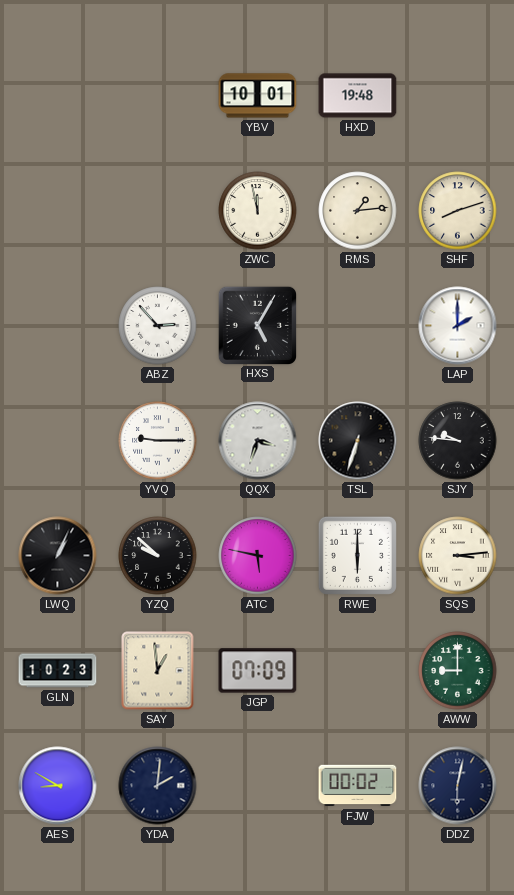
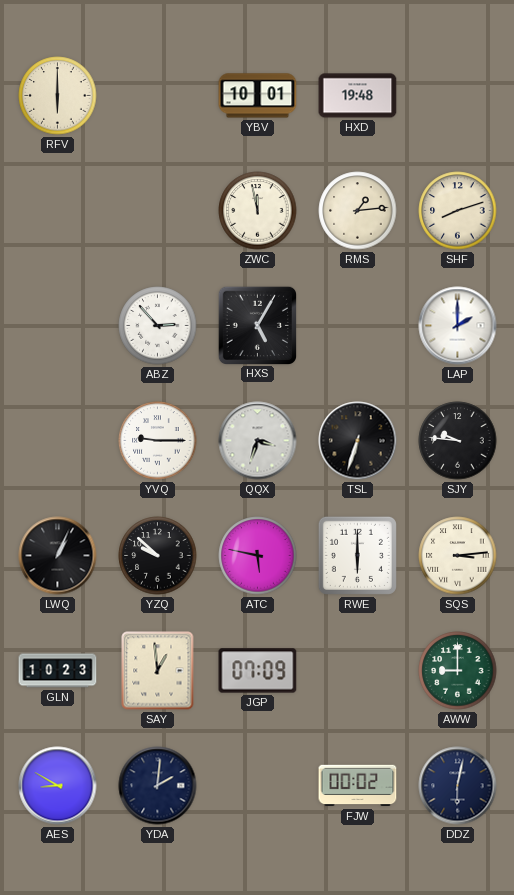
RFV: none -> 6:00 (58, 96)
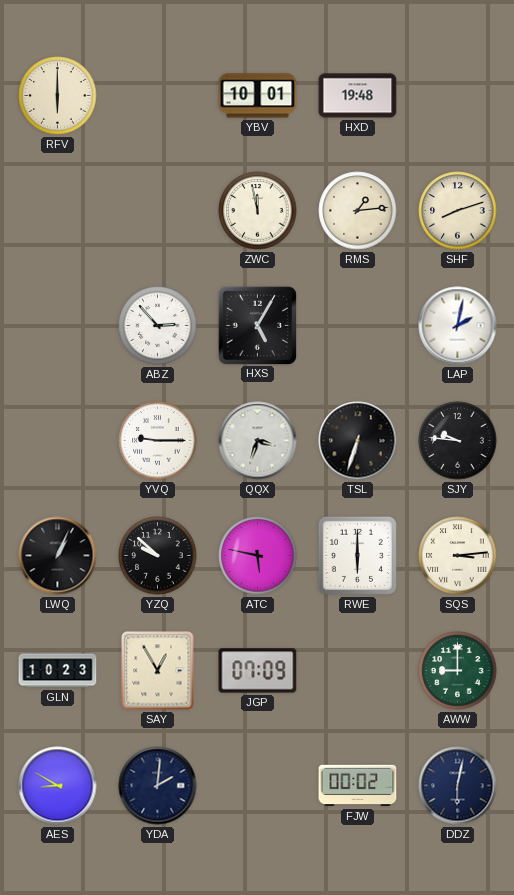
LAP: 2:00 -> 2:02 (458, 326)
SAY: 12:59 -> 12:55 (158, 671)
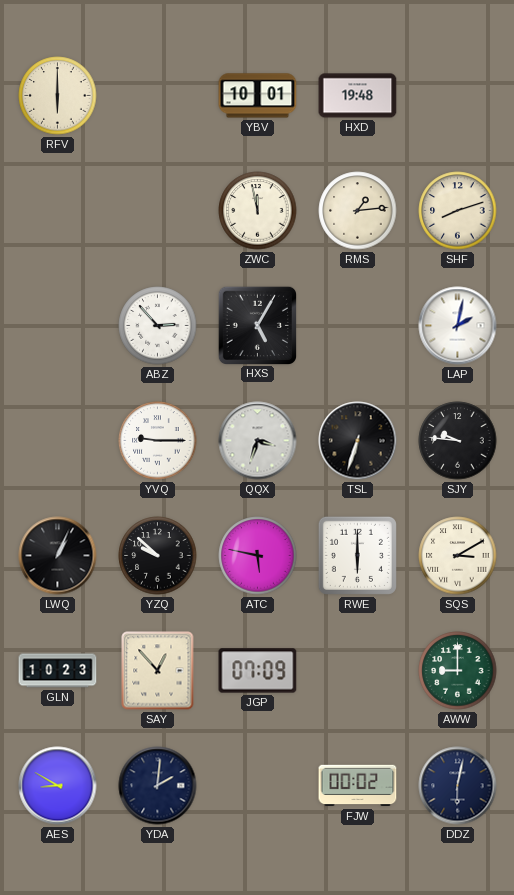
SQS: 3:14 -> 3:10 (458, 556)
SAY: 12:55 -> 12:53 (158, 671)
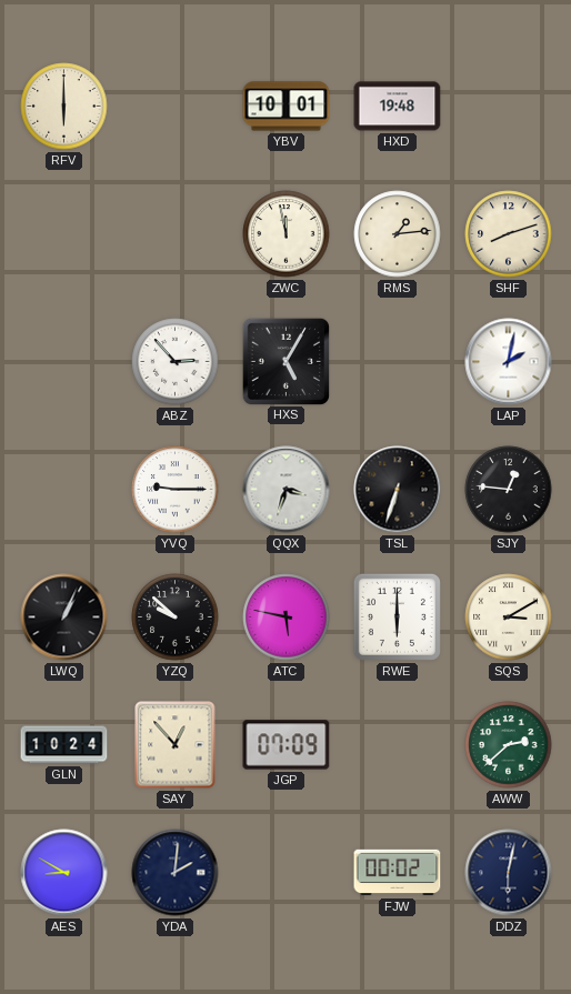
SJY: 9:46 -> 12:46 (509, 490)
GLN: 10:23 -> 10:24 (64, 745)
AWW: 9:00 -> 2:38 (509, 745)
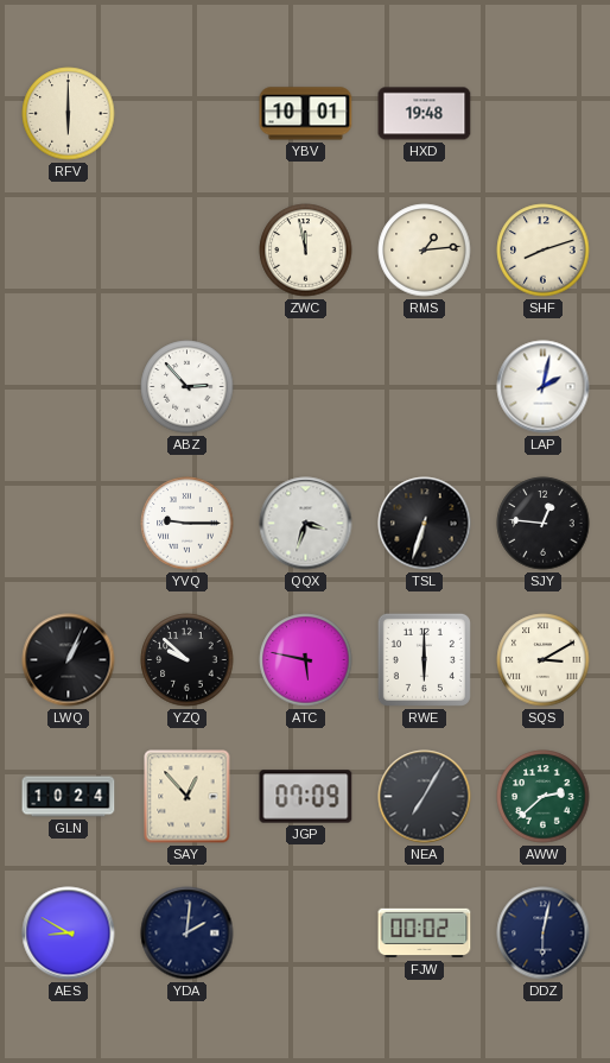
HXS: 5:05 -> none (285, 361)
NEA: none -> 7:05 (425, 797)
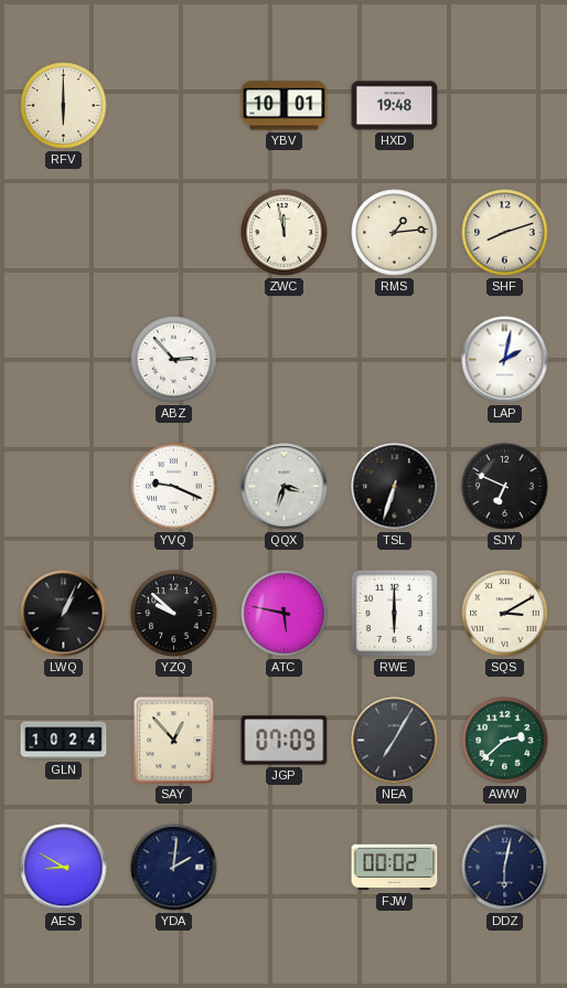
YVQ: 9:15 -> 9:19 (174, 487)
SJY: 12:46 -> 6:49 (505, 487)
